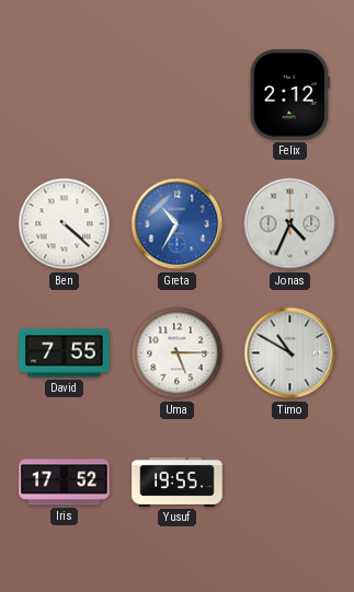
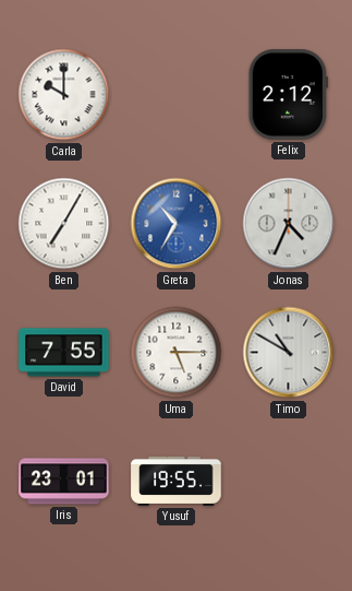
Carla: none -> 10:00 (64, 95)
Ben: 4:22 -> 7:05 (64, 224)
Iris: 17:52 -> 23:01 (64, 482)
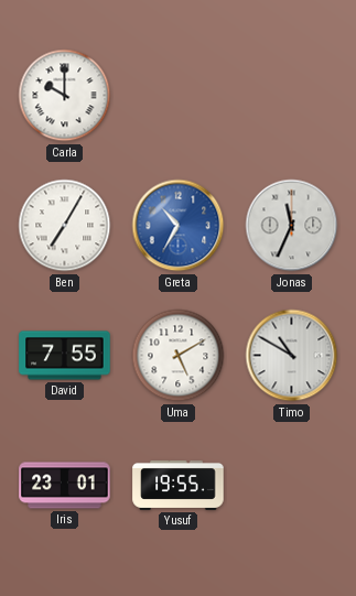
Felix: 2:12 -> none (288, 95)
Jonas: 4:34 -> 11:34 (292, 226)
Uma: 5:15 -> 5:10 (179, 356)
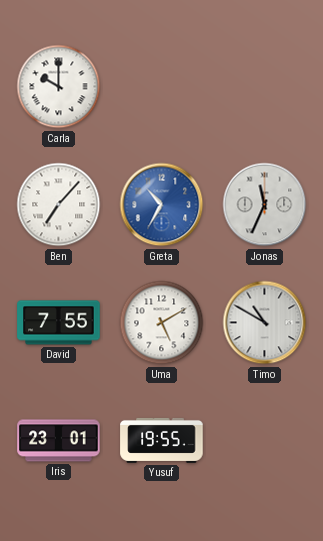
Ben: 7:05 -> 7:07 (59, 205)
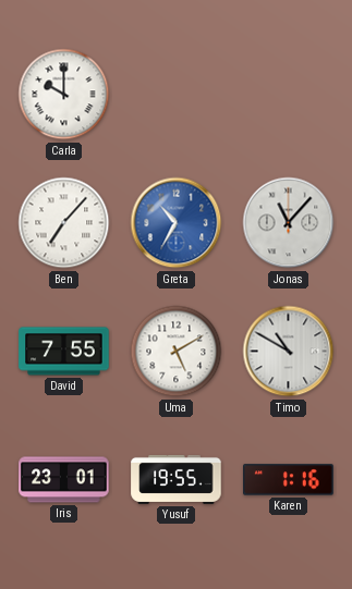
Jonas: 11:34 -> 11:07 (289, 223)
Karen: none -> 1:16 (289, 480)
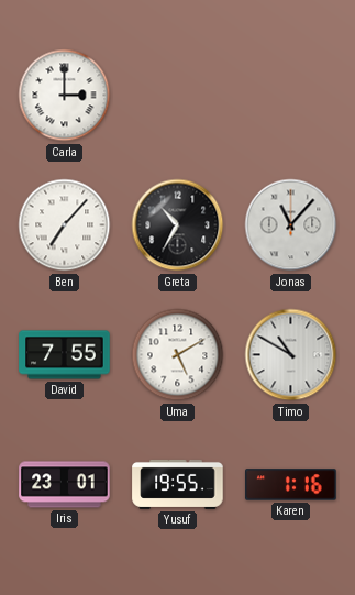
Carla: 10:00 -> 3:00 (65, 96)
Greta dial: blue -> black (178, 225)
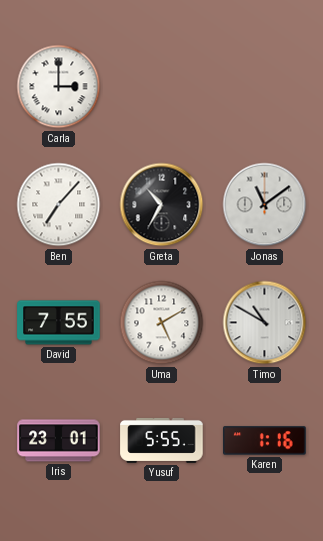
Jonas: 11:07 -> 11:09 (265, 205)
Yusuf: 19:55 -> 5:55 (162, 440)
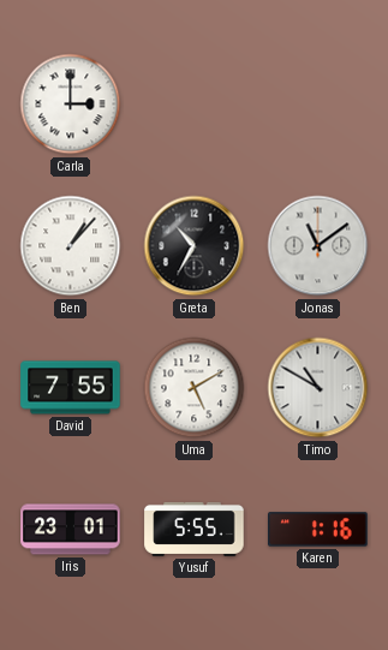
Ben: 7:07 -> 1:07 (71, 246)
